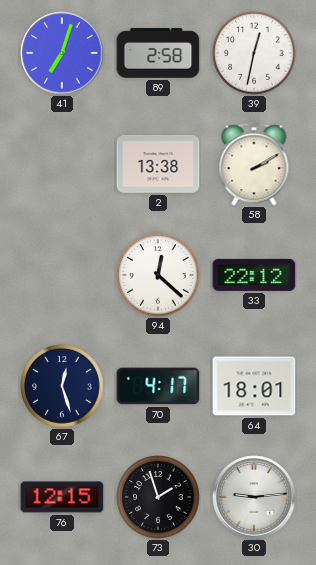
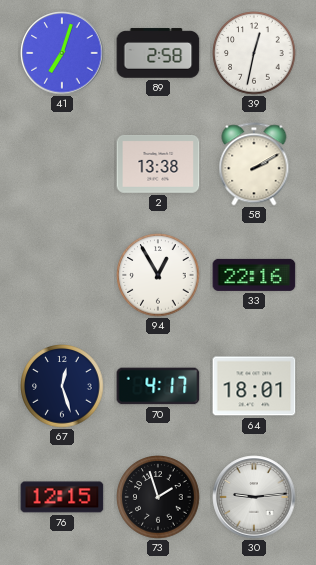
94: 12:22 -> 12:55 (158, 275)
33: 22:12 -> 22:16 (254, 275)
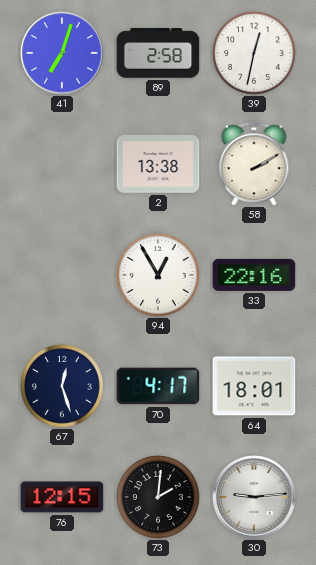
73: 1:57 -> 2:01 (158, 497)
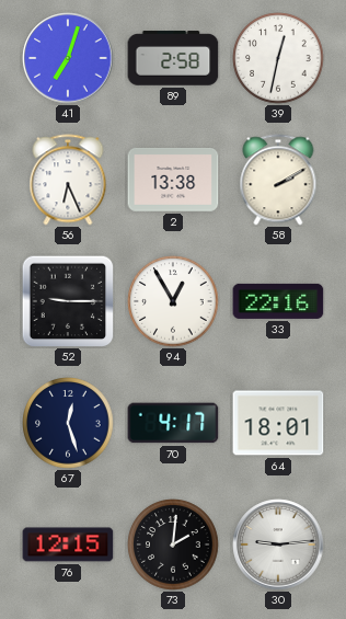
56: none -> 6:26 (68, 180)
52: none -> 9:15 (68, 301)
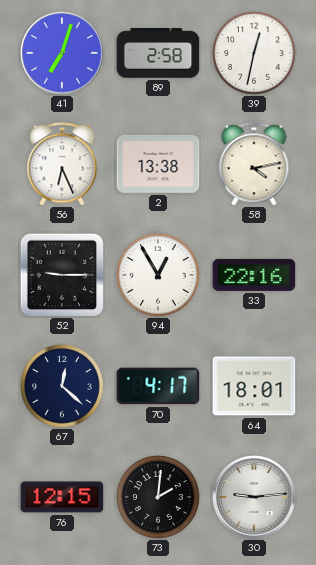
58: 2:10 -> 4:13 (254, 164)
67: 12:27 -> 12:22 (62, 386)
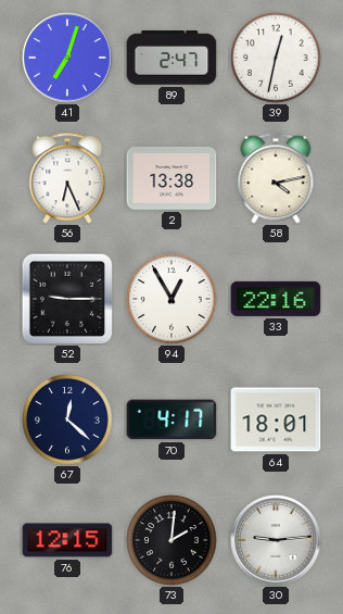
89: 2:58 -> 2:47 (171, 58)
